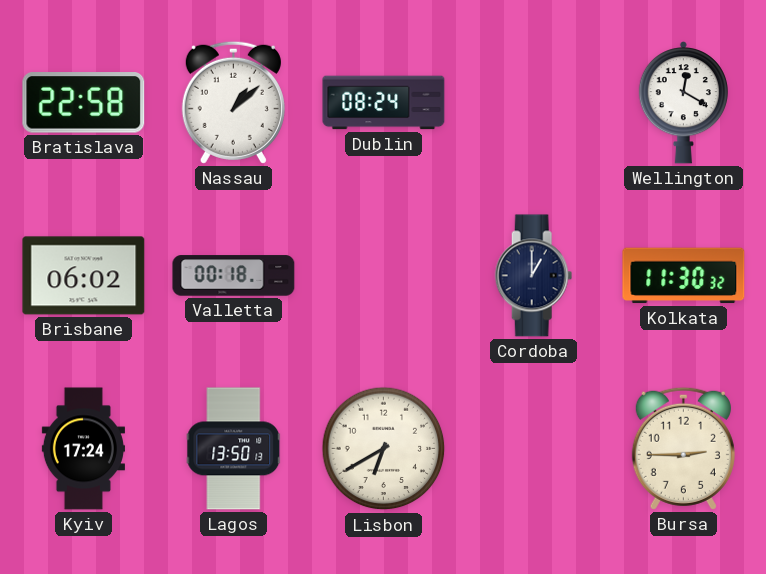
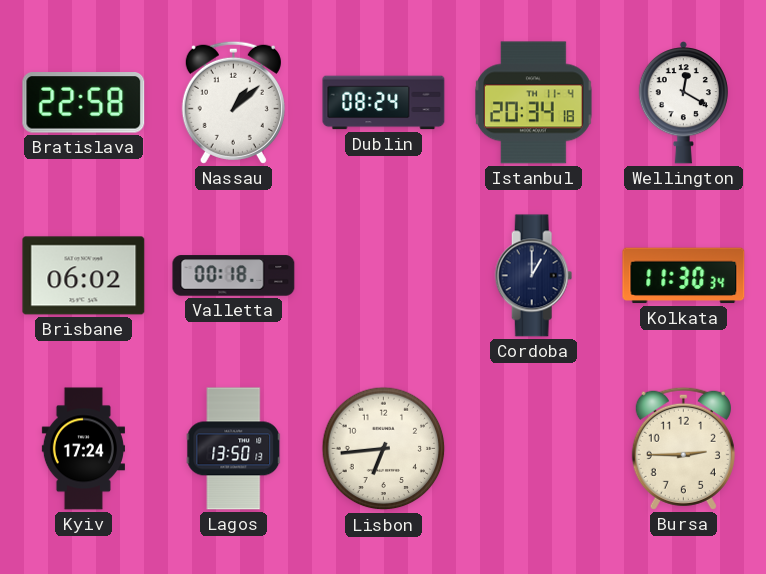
Istanbul: none -> 20:34 (534, 103)
Kolkata: 11:30:32 -> 11:30:34 (684, 276)
Lisbon: 6:40 -> 6:44 (384, 449)
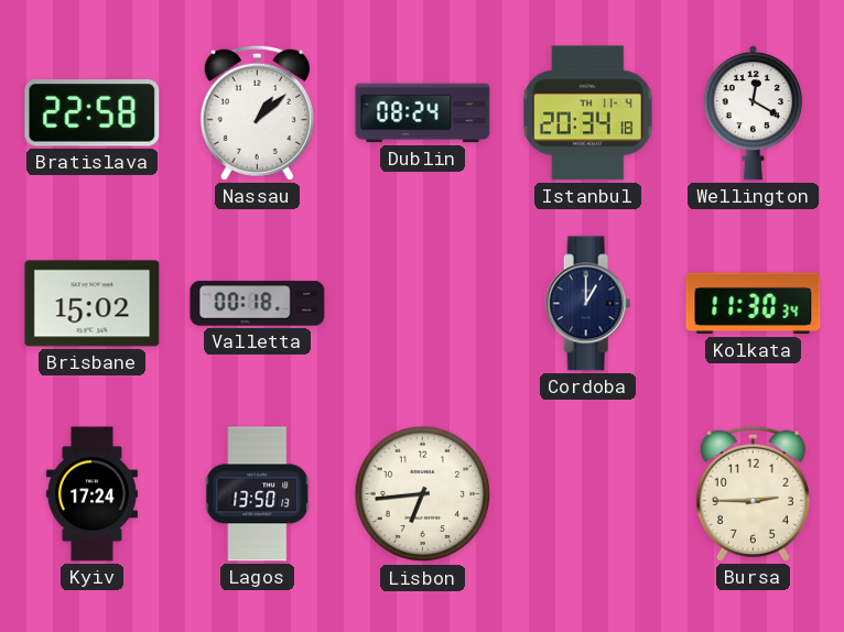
Brisbane: 06:02 -> 15:02 (93, 304)
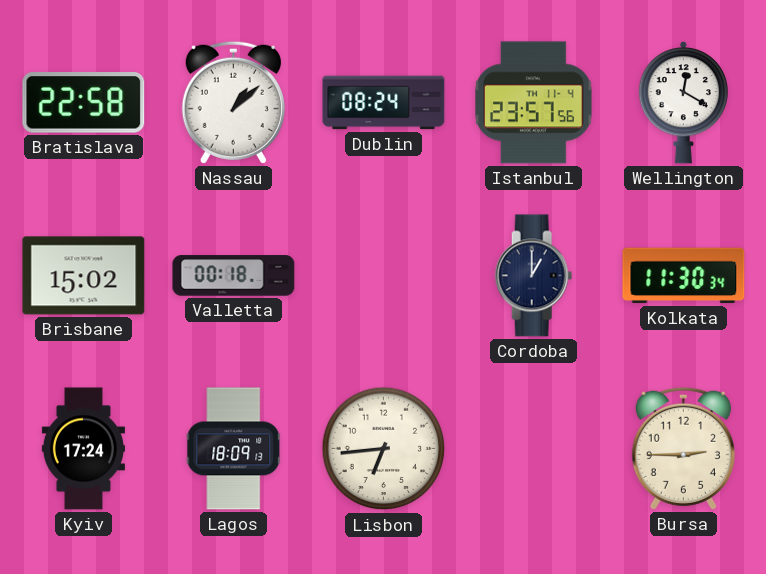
Istanbul: 20:34 -> 23:57 (534, 103)
Lagos: 13:50 -> 18:09 (234, 449)
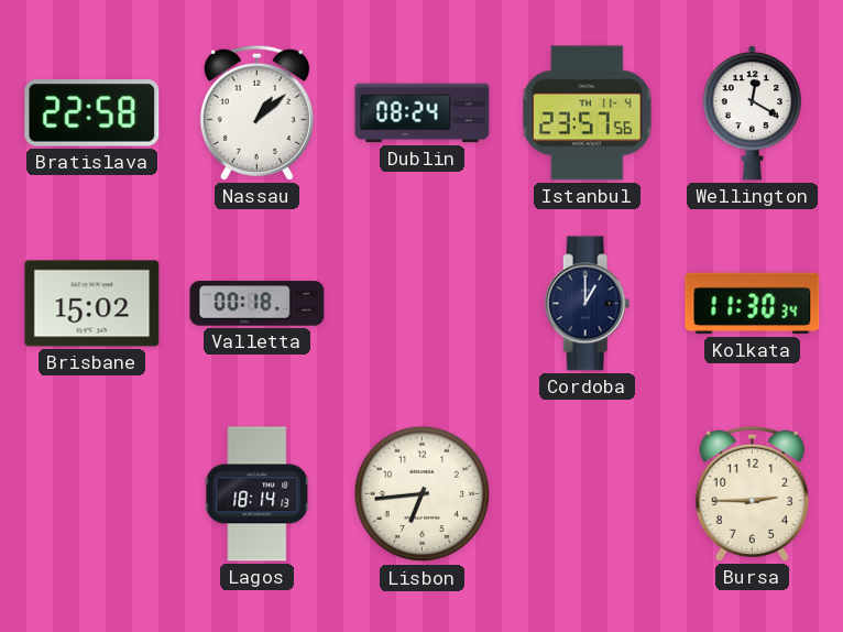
Kyiv: 17:24 -> none (83, 449)
Lagos: 18:09 -> 18:14 (258, 494)
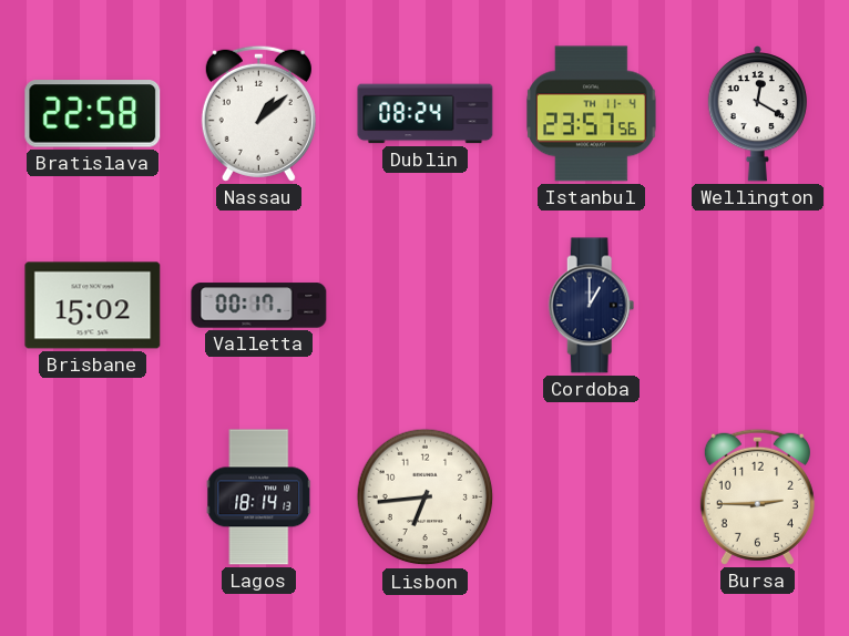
Valletta: 00:18 -> 00:17 (259, 306)
Kolkata: 11:30 -> none (753, 304)
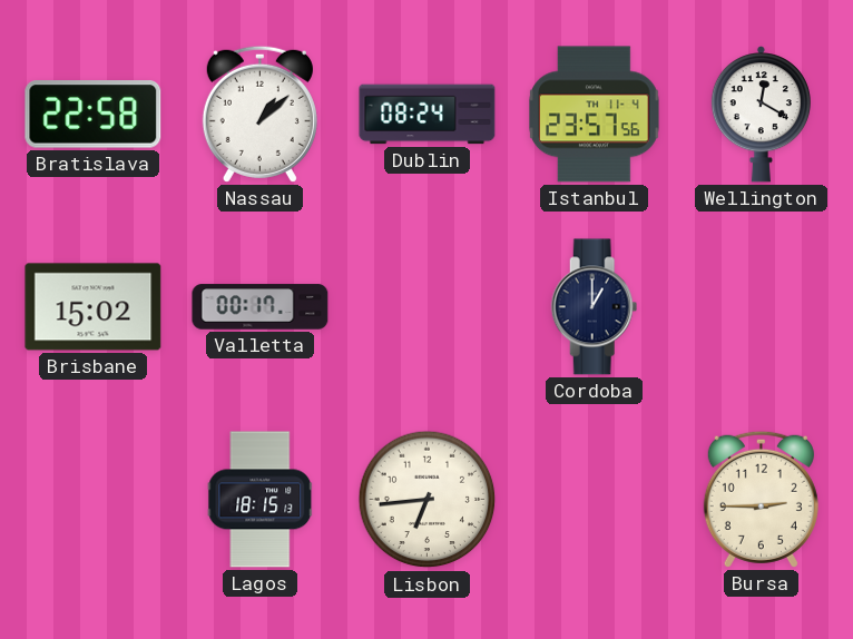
Lagos: 18:14 -> 18:15 (261, 500)
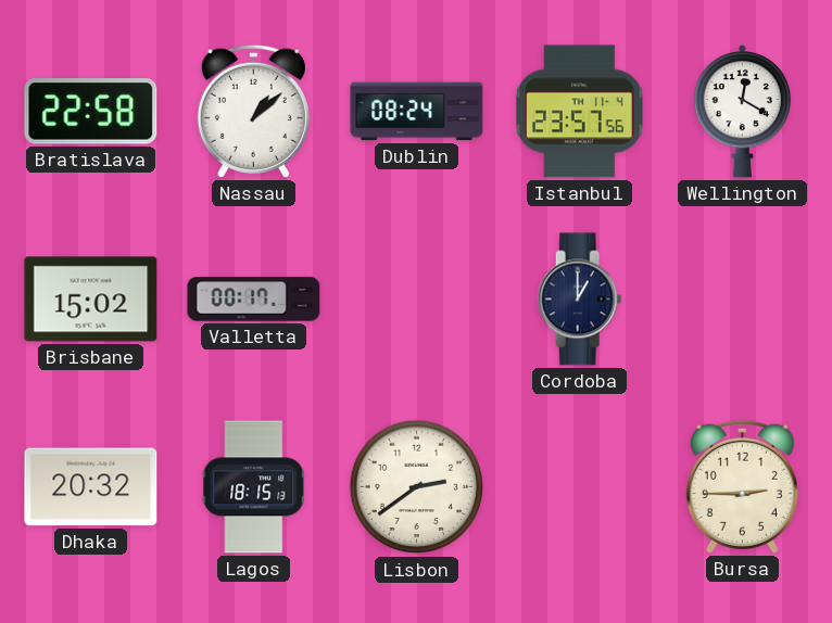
Dhaka: none -> 20:32 (91, 487)
Lisbon: 6:44 -> 2:39 (417, 487)
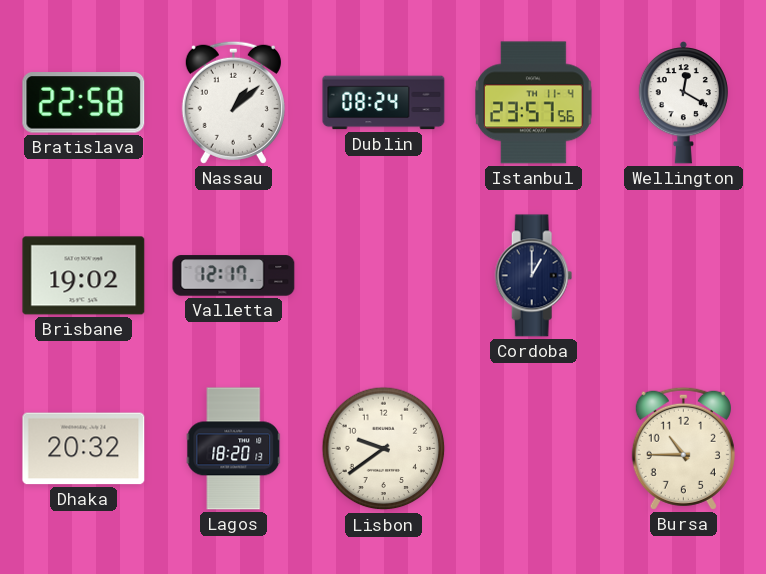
Brisbane: 15:02 -> 19:02 (84, 276)
Valletta: 00:17 -> 12:17 (234, 276)
Lagos: 18:15 -> 18:20 (234, 449)
Lisbon: 2:39 -> 9:39 (384, 449)
Bursa: 2:45 -> 10:45 (683, 448)
